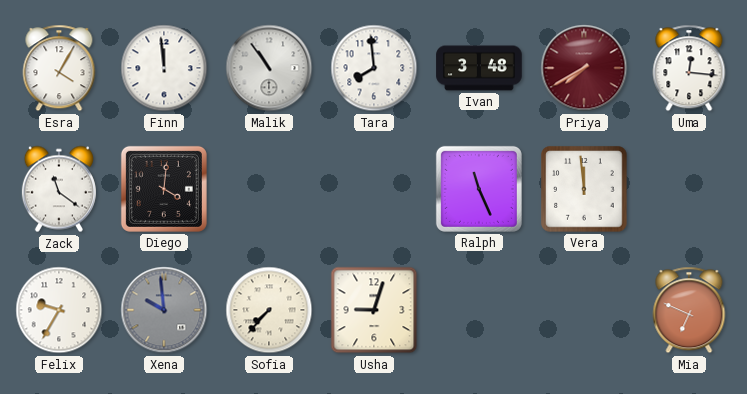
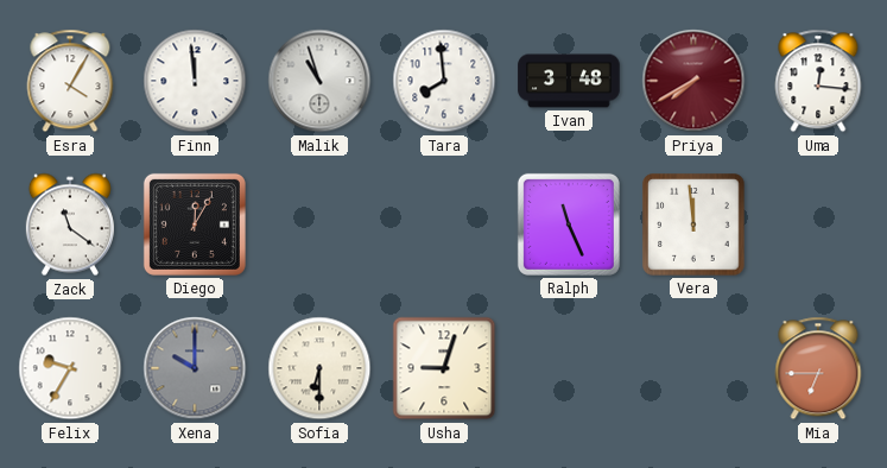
Malik: 10:54 -> 10:57 (319, 81)
Diego: 4:01 -> 12:05 (195, 224)
Xena: 9:59 -> 10:00 (195, 368)
Sofia: 7:37 -> 6:30 (319, 368)
Mia: 6:49 -> 6:45 (818, 368)
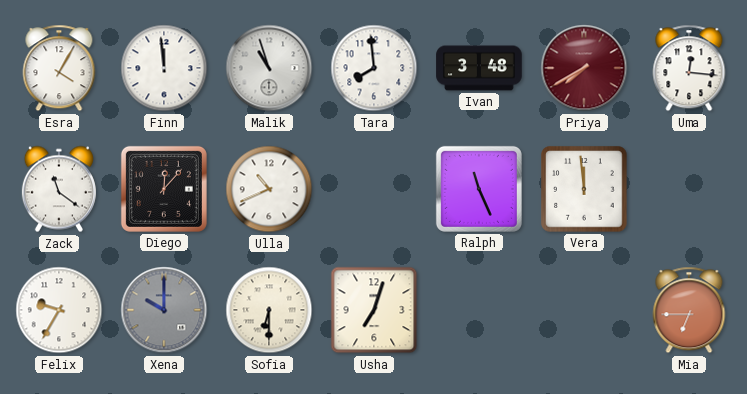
Diego: 12:05 -> 12:07 (164, 189)
Ulla: none -> 10:41 (269, 189)
Usha: 9:03 -> 7:03 (374, 310)
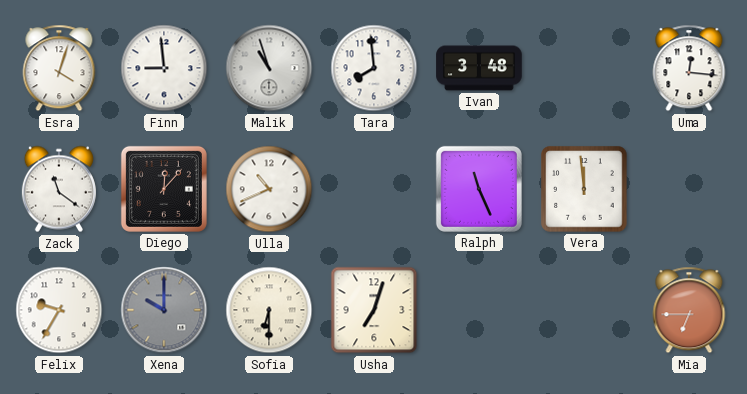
Esra: 4:05 -> 4:03 (59, 68)
Finn: 11:59 -> 8:59 (164, 68)
Priya: 7:40 -> none (584, 68)
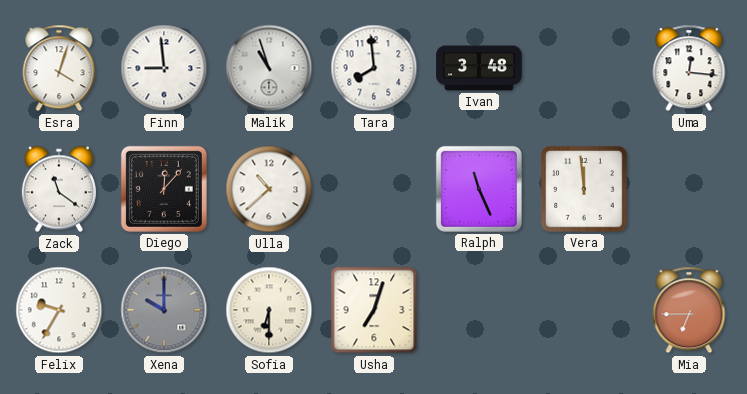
Ulla: 10:41 -> 10:38 (269, 189)
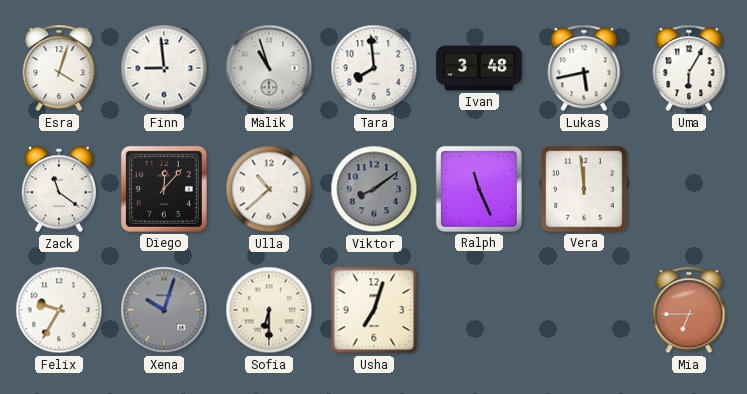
Lukas: none -> 5:43 (584, 68)
Uma: 12:16 -> 6:05 (689, 68)
Viktor: none -> 8:09 (374, 189)
Xena: 10:00 -> 10:03 (164, 310)
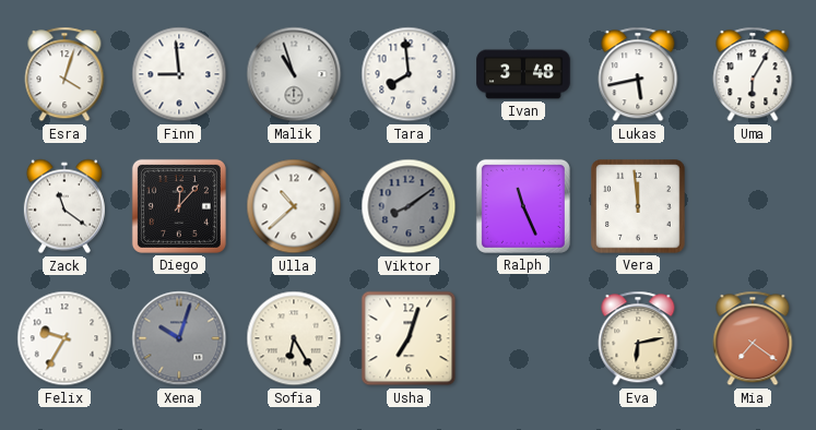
Sofia: 6:30 -> 6:25 (294, 338)
Eva: none -> 6:13 (638, 338)
Mia: 6:45 -> 7:21 (753, 338)
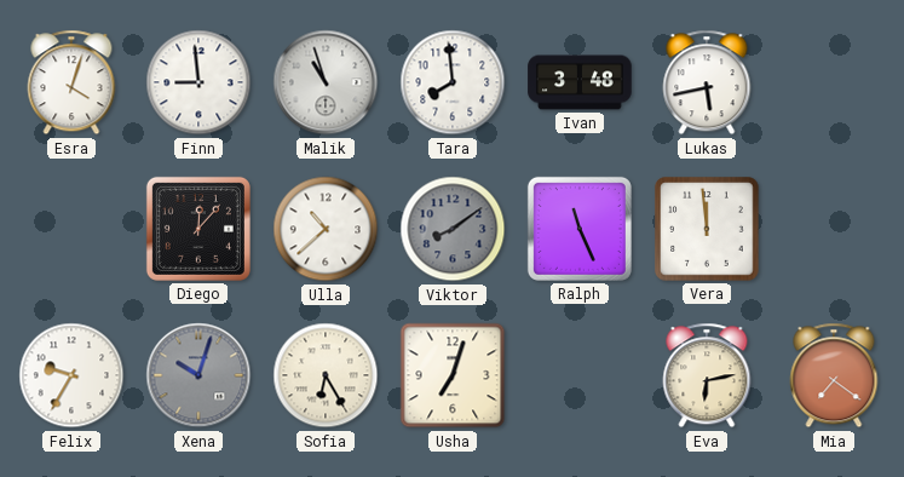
Uma: 6:05 -> none (753, 74)
Zack: 11:21 -> none (64, 206)
